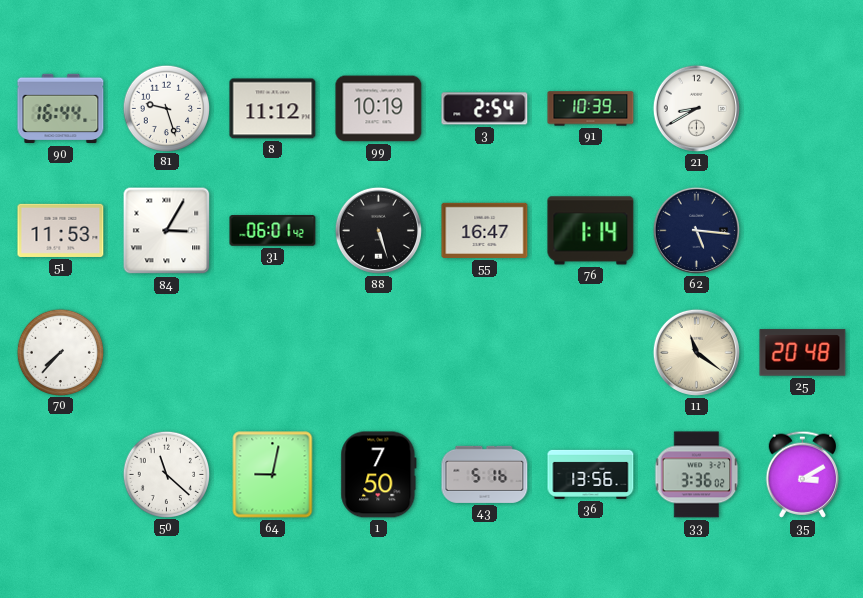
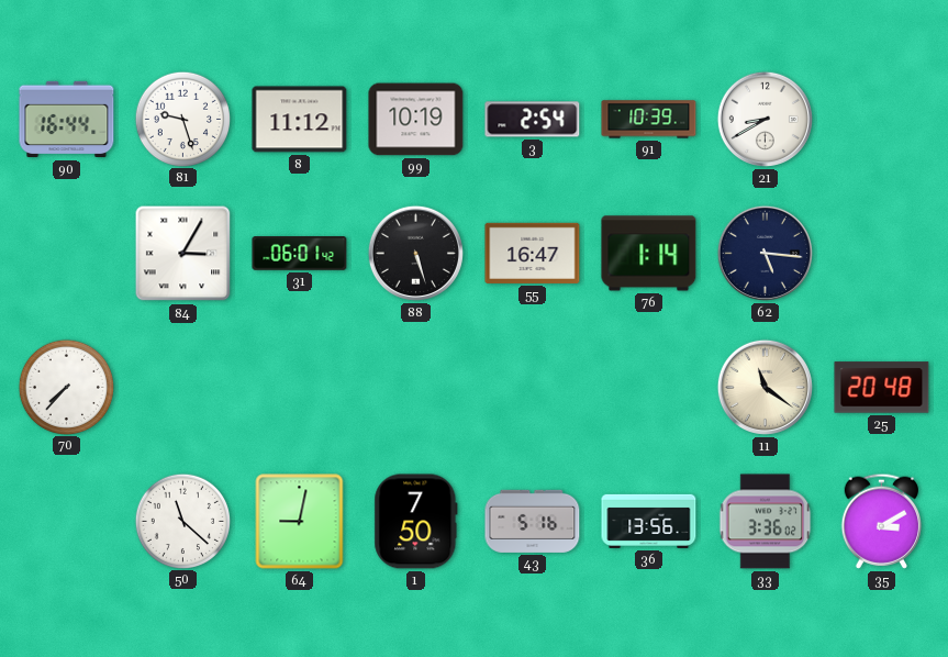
51: 11:53 -> none (61, 230)
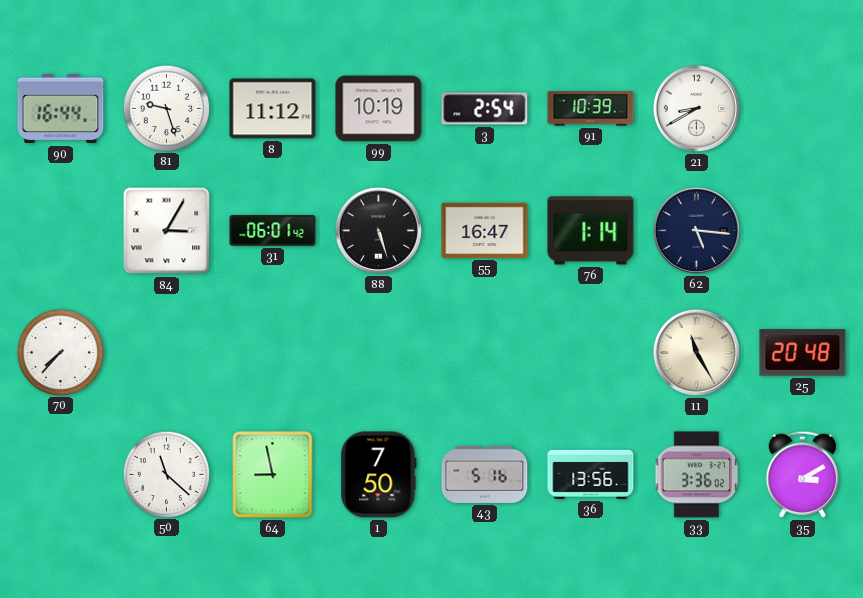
11: 11:21 -> 11:25 (696, 352)
64: 9:02 -> 8:58 (273, 475)
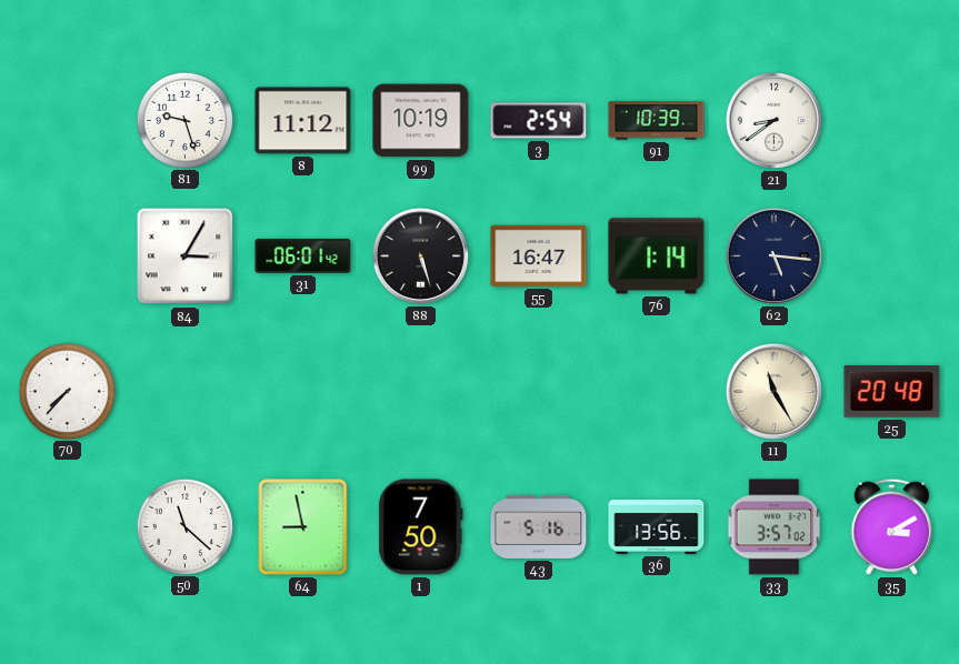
90: 16:44 -> none (61, 109)
21: 8:40 -> 8:39 (773, 120)
33: 3:36 -> 3:57 (775, 527)
